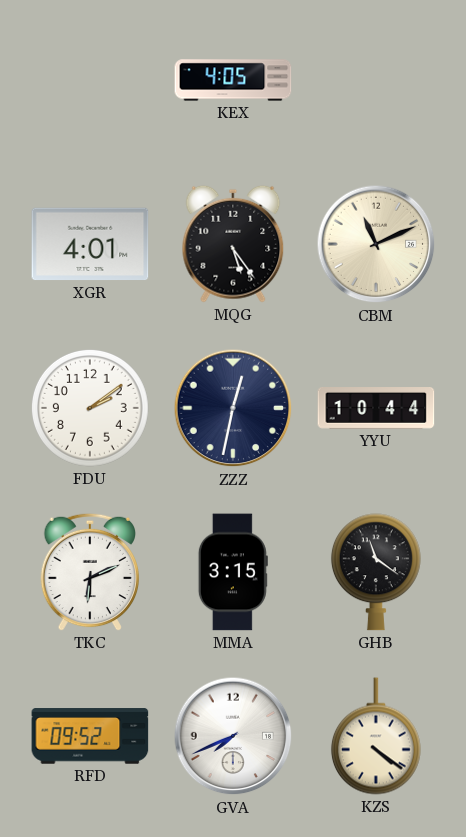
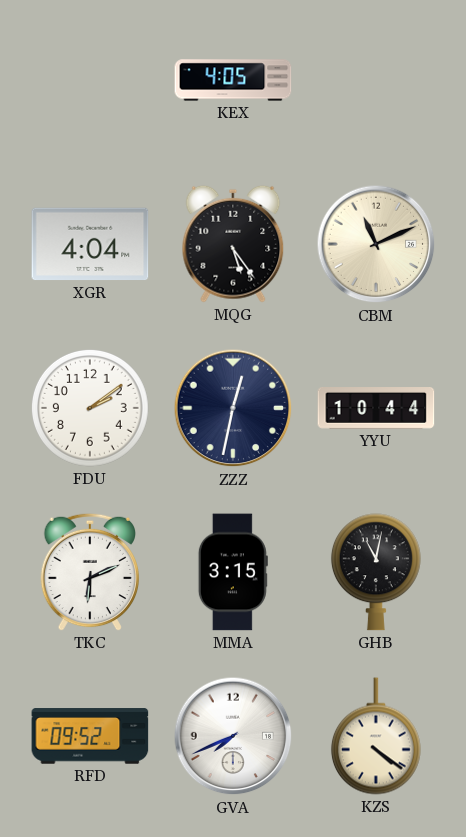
XGR: 4:01 -> 4:04 (90, 244)
GHB: 11:21 -> 11:02 (376, 572)
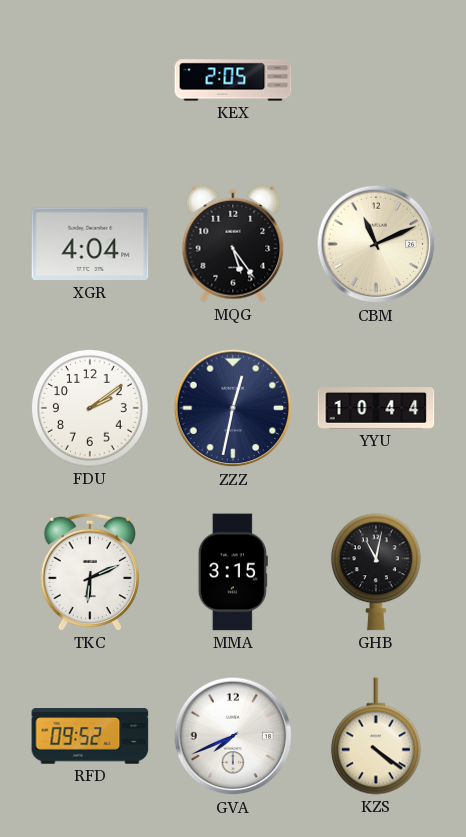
KEX: 4:05 -> 2:05 (233, 80)
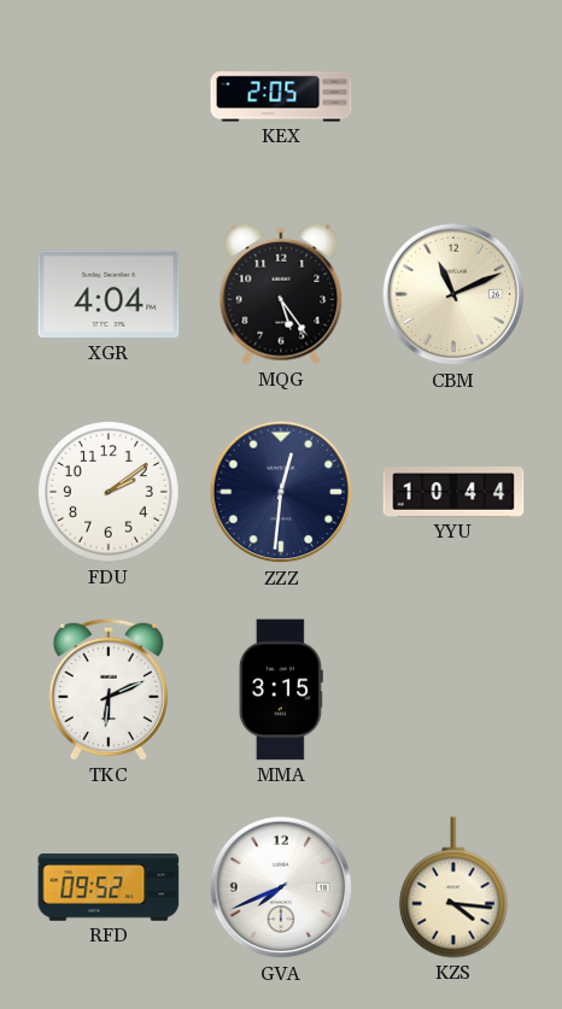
ZZZ: 12:32 -> 12:31 (281, 492)
GHB: 11:02 -> none (376, 572)
KZS: 4:21 -> 4:16 (453, 887)
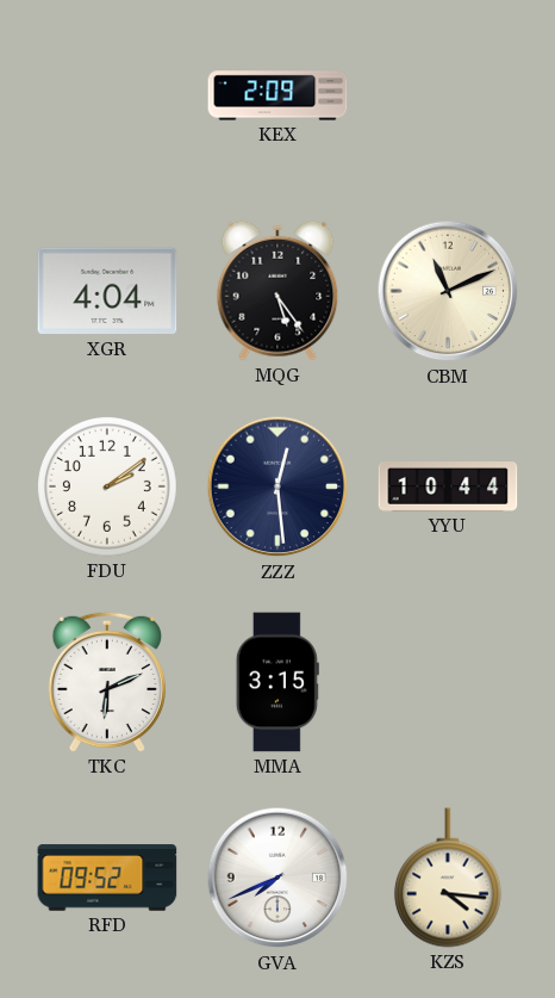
KEX: 2:05 -> 2:09 (277, 95)
ZZZ: 12:31 -> 12:29 (277, 486)
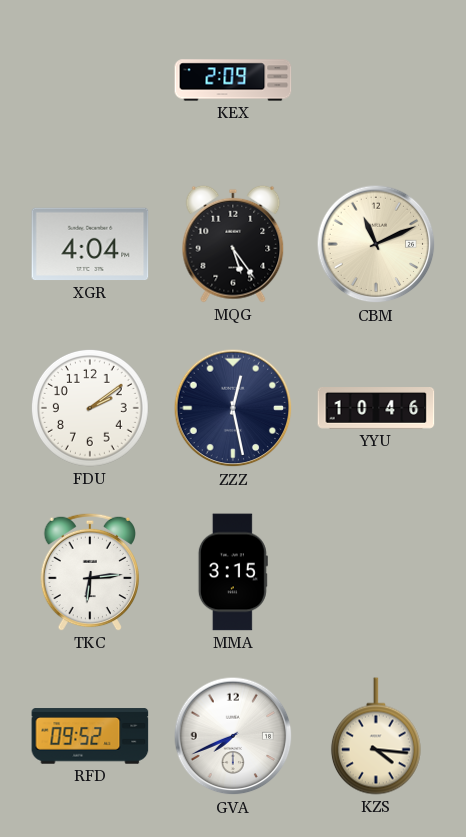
ZZZ: 12:29 -> 12:28 (233, 408)
YYU: 10:44 -> 10:46 (376, 409)
TKC: 6:11 -> 6:14 (89, 572)
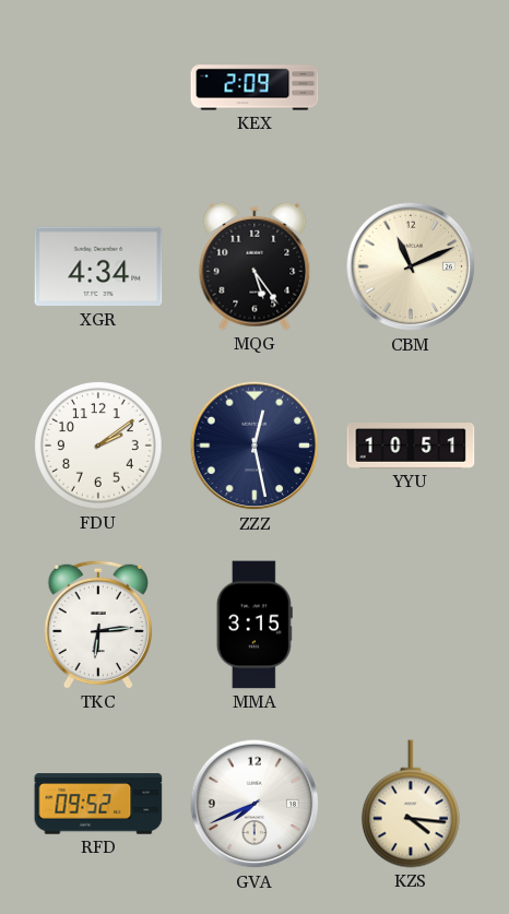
XGR: 4:04 -> 4:34 (98, 266)
YYU: 10:46 -> 10:51 (411, 447)
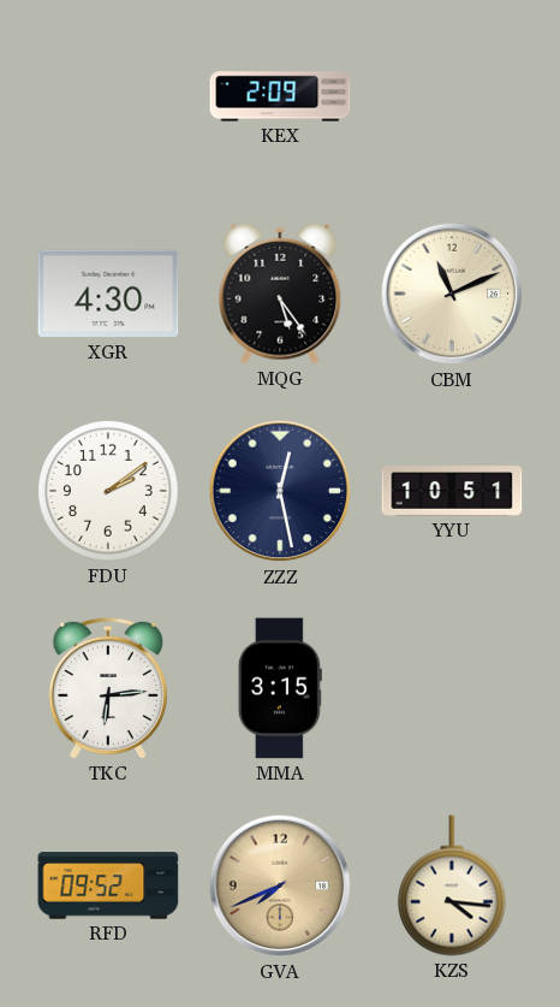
XGR: 4:34 -> 4:30 (108, 294)
GVA dial: white -> champagne (280, 885)
